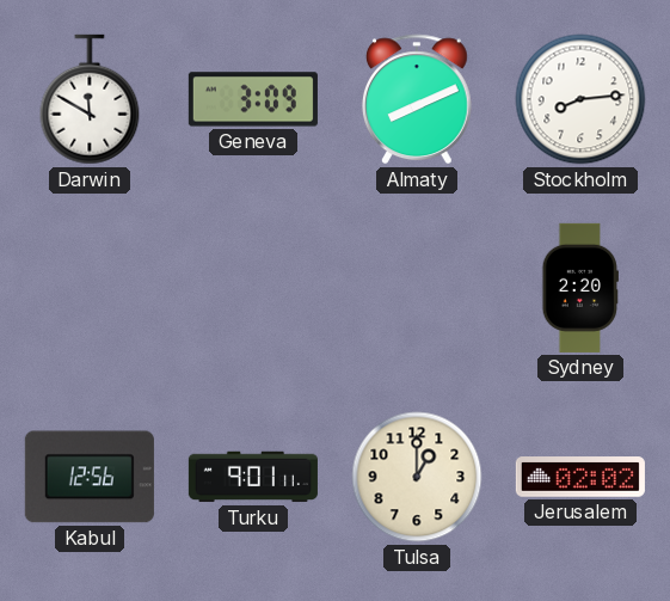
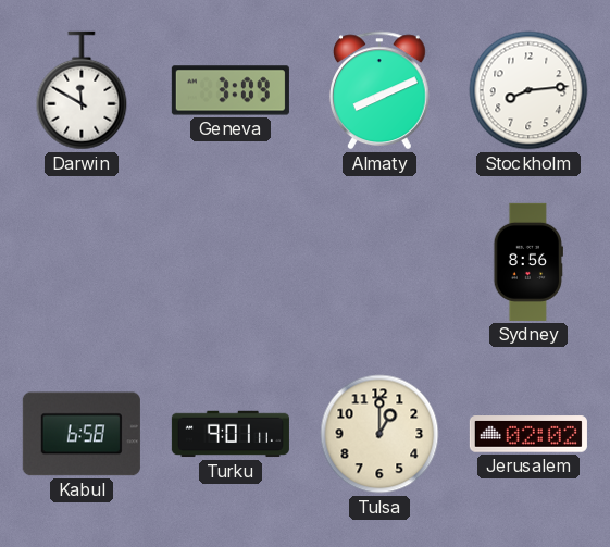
Sydney: 2:20 -> 8:56 (527, 262)
Kabul: 12:56 -> 6:58 (82, 434)
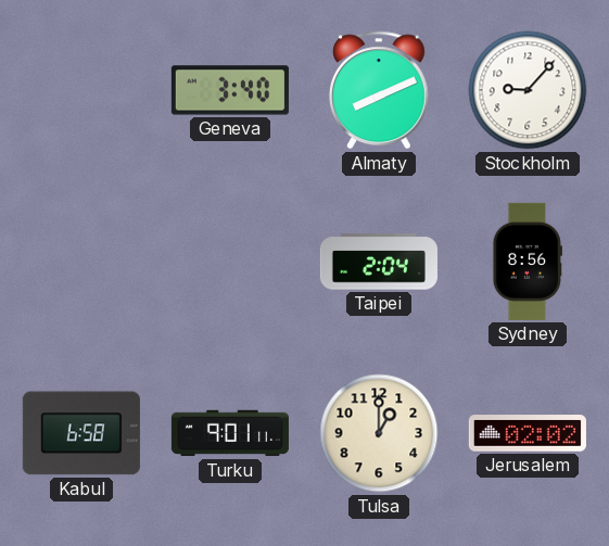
Darwin: 11:50 -> none (82, 90)
Geneva: 3:09 -> 3:40 (230, 90)
Stockholm: 8:14 -> 9:07 (528, 90)
Taipei: none -> 2:04 (379, 262)
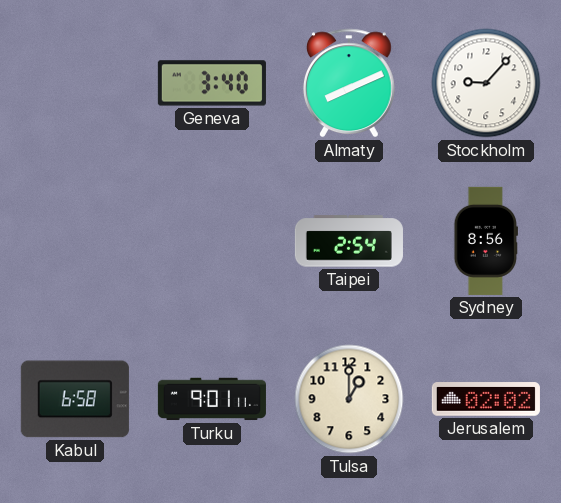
Taipei: 2:04 -> 2:54 (349, 241)
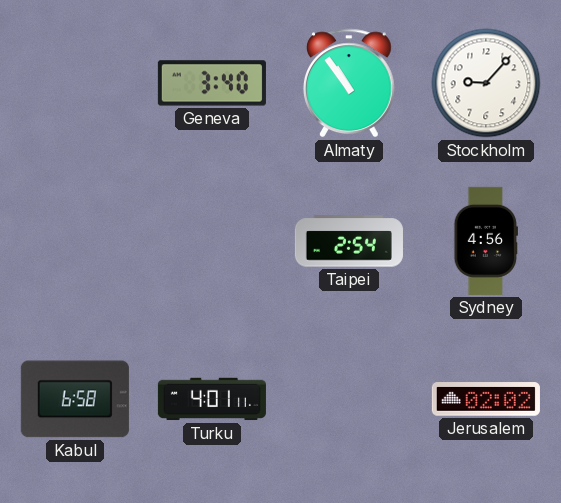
Almaty: 8:11 -> 10:54 (349, 83)
Sydney: 8:56 -> 4:56 (485, 241)
Turku: 9:01 -> 4:01 (212, 399)
Tulsa: 1:00 -> none (349, 399)
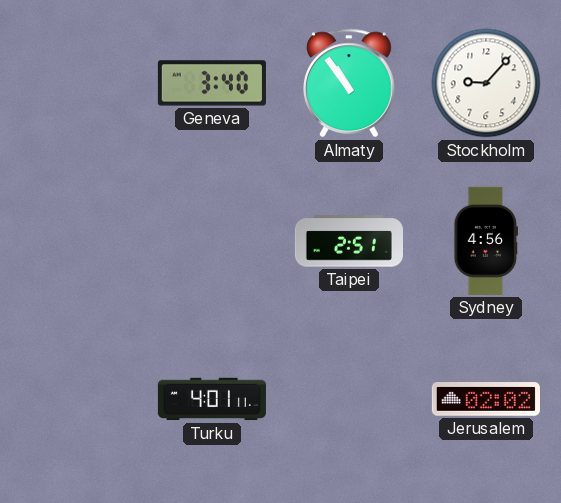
Taipei: 2:54 -> 2:51 (349, 241)
Kabul: 6:58 -> none (75, 399)
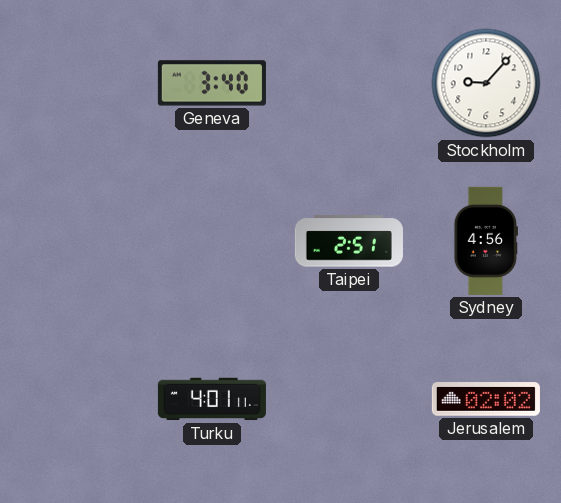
Almaty: 10:54 -> none (349, 83)
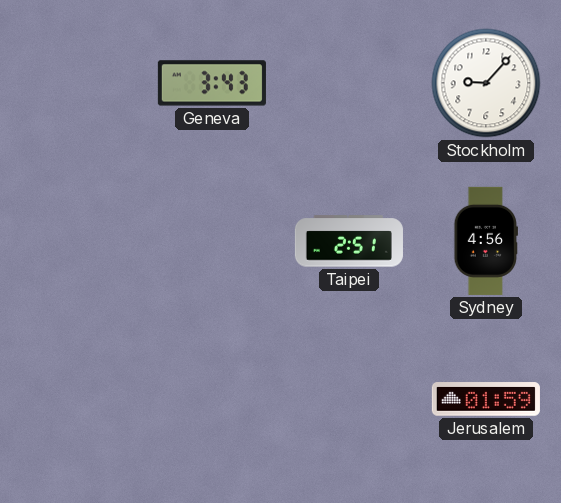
Geneva: 3:40 -> 3:43 (212, 83)
Turku: 4:01 -> none (212, 399)
Jerusalem: 02:02 -> 01:59 (486, 399)
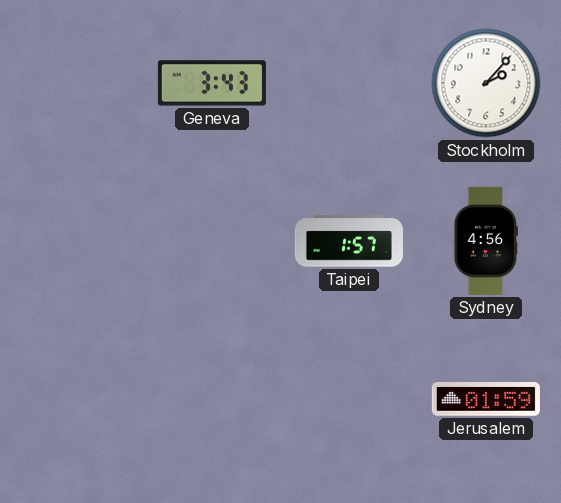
Stockholm: 9:07 -> 2:07 (486, 83)
Taipei: 2:51 -> 1:57 (349, 241)
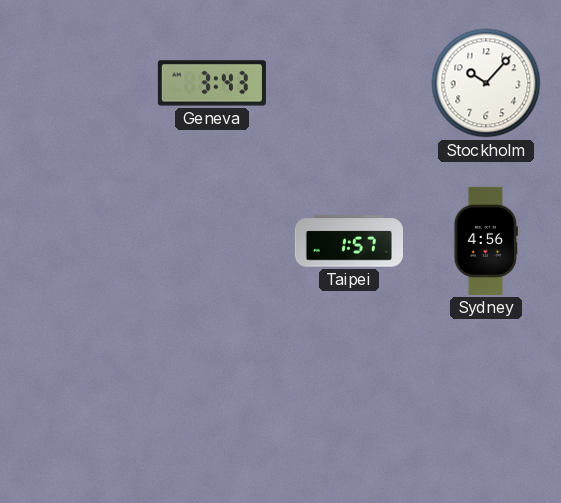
Stockholm: 2:07 -> 10:07 (486, 83)
Jerusalem: 01:59 -> none (486, 399)
